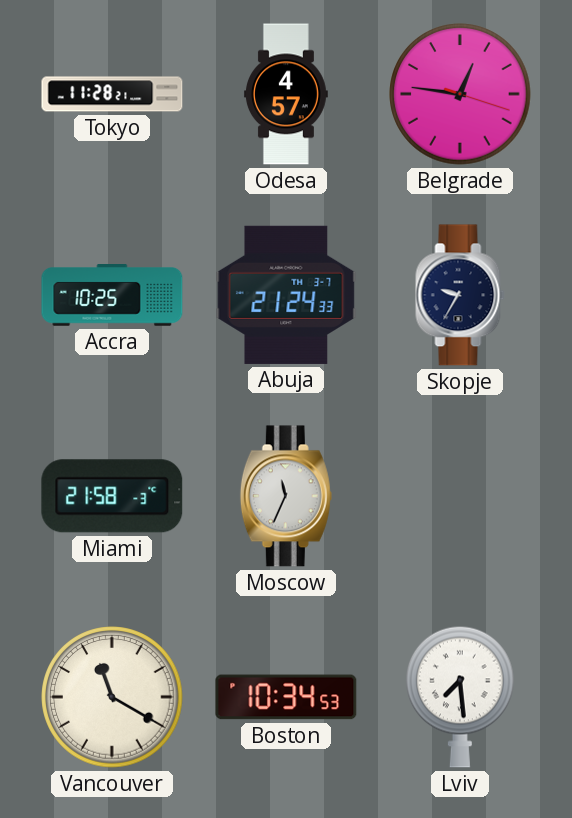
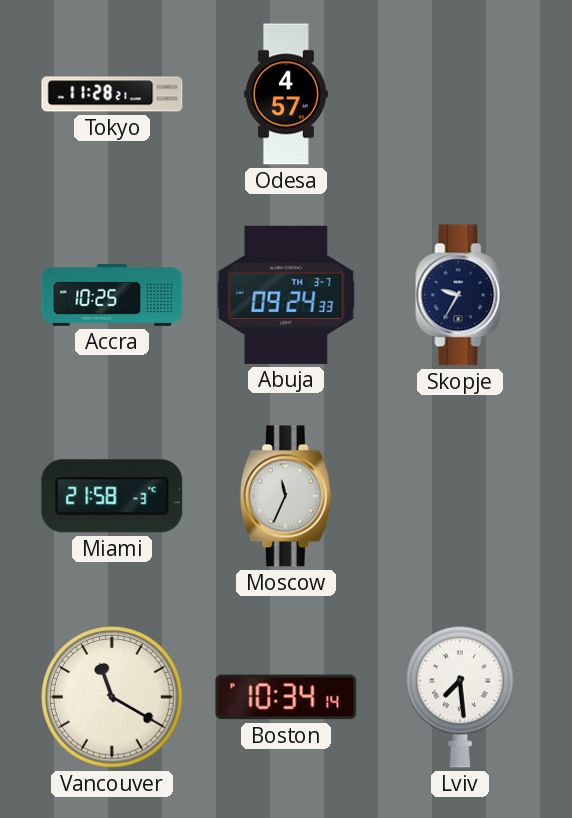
Belgrade: 12:46 -> none (460, 94)
Abuja: 21:24 -> 09:24 (286, 295)
Boston: 10:34:53 -> 10:34:14 (286, 697)
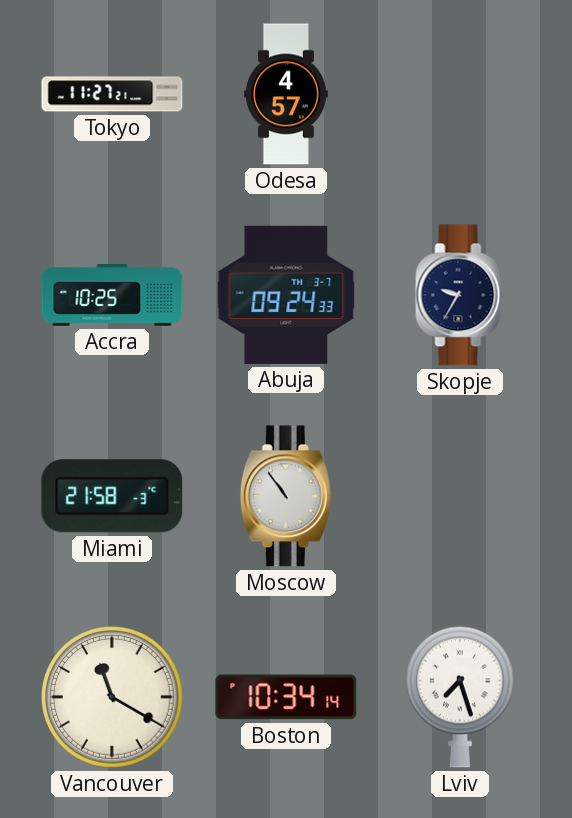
Tokyo: 11:28 -> 11:27 (112, 94)
Moscow: 11:34 -> 10:54 (286, 496)
Lviv: 7:29 -> 7:27 (461, 697)
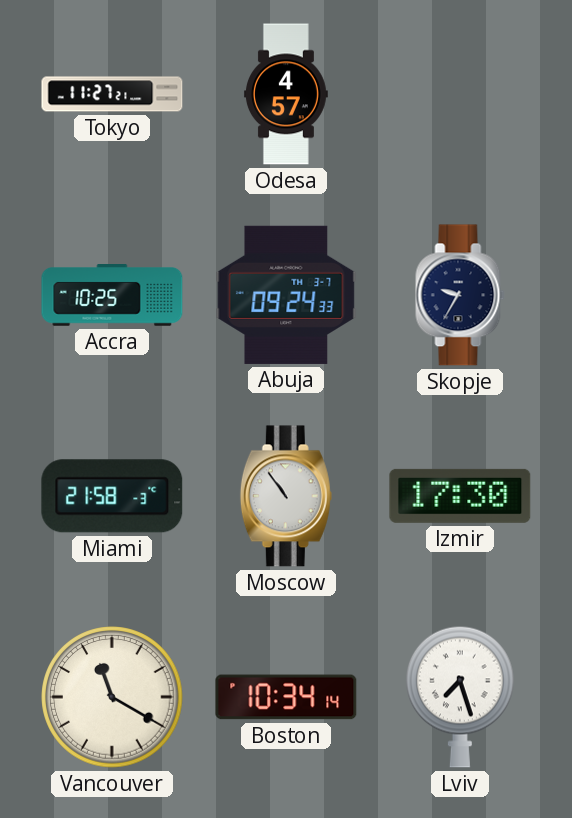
Izmir: none -> 17:30 (460, 496)
